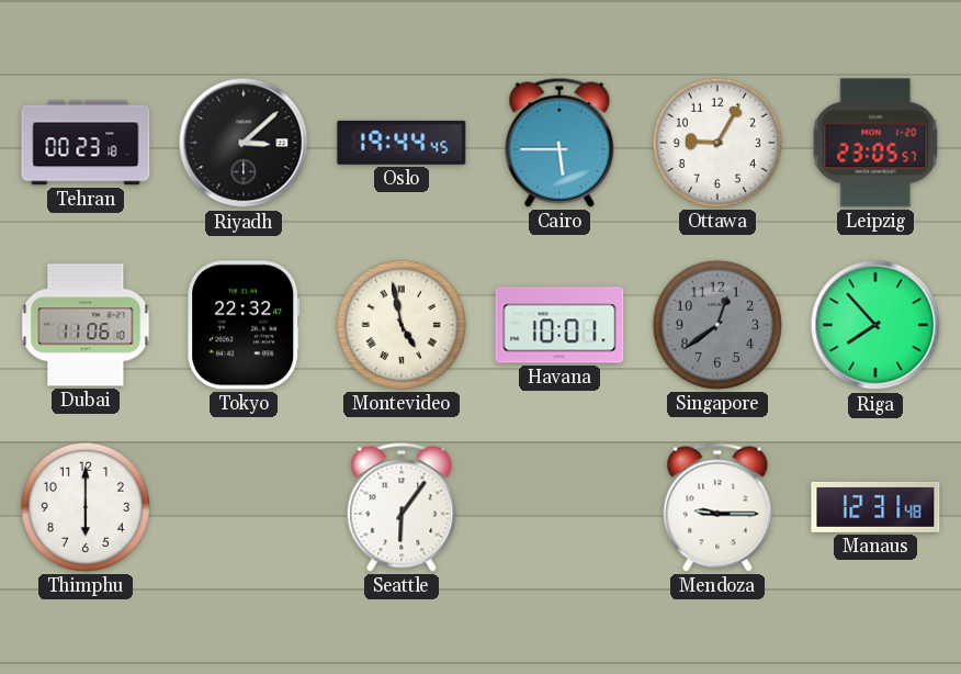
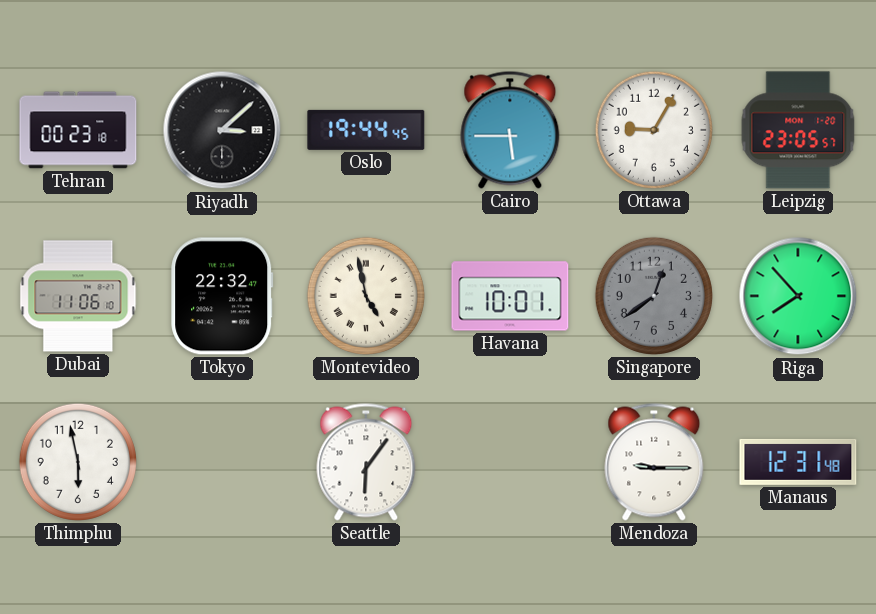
Thimphu: 6:00 -> 5:58 (78, 462)
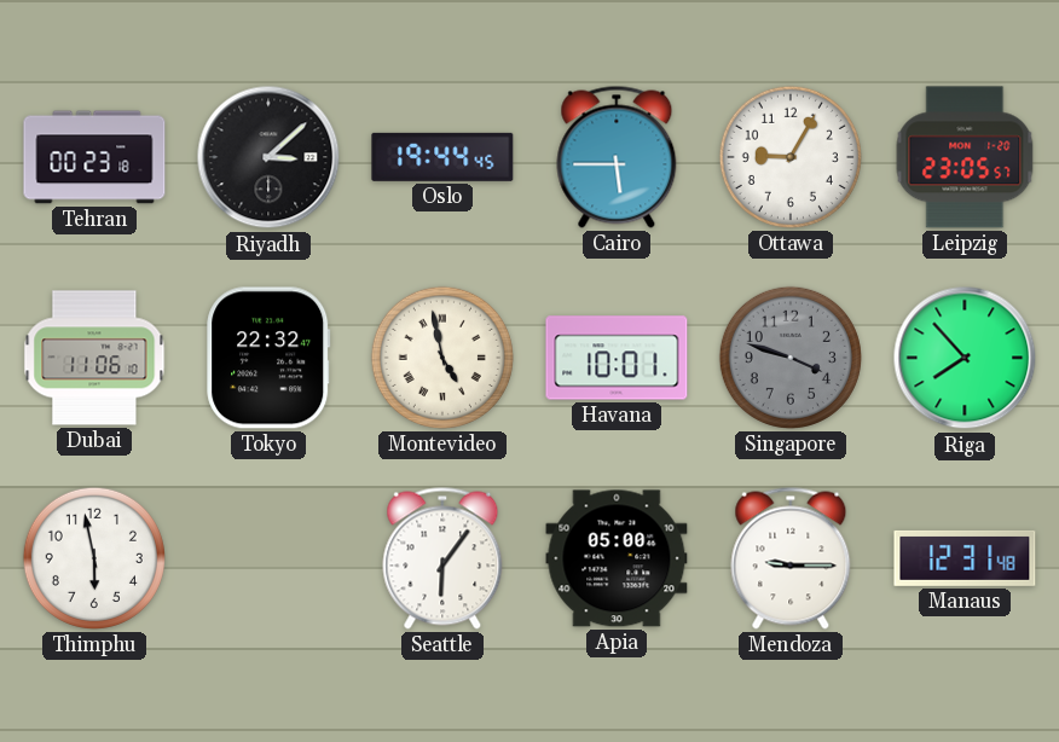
Singapore: 12:39 -> 3:48 (791, 358)
Apia: none -> 05:00 (617, 558)
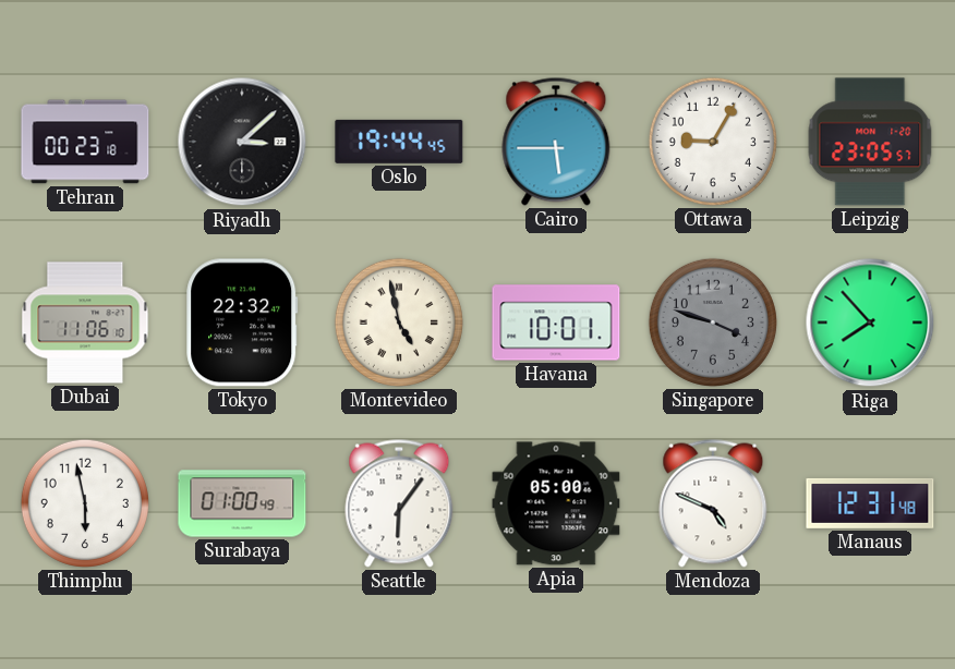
Surabaya: none -> 01:00 (242, 503)
Mendoza: 9:15 -> 4:49 (713, 503)
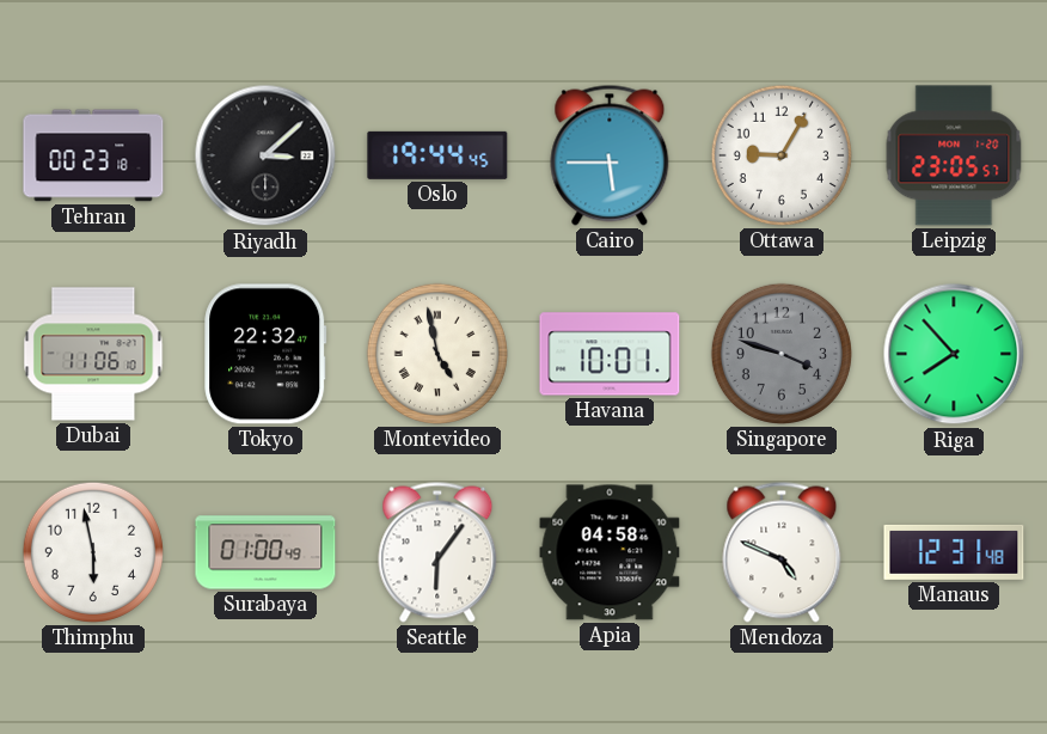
Apia: 05:00 -> 04:58 (610, 552)
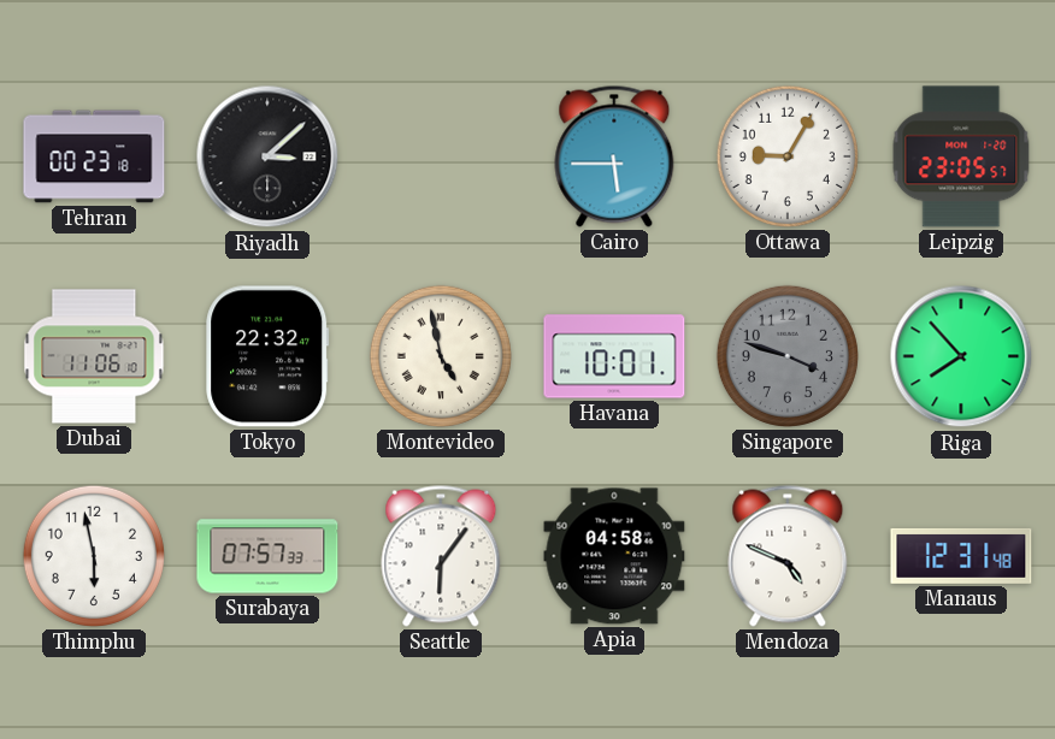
Oslo: 19:44 -> none (437, 155)
Surabaya: 01:00 -> 07:57 (267, 556)
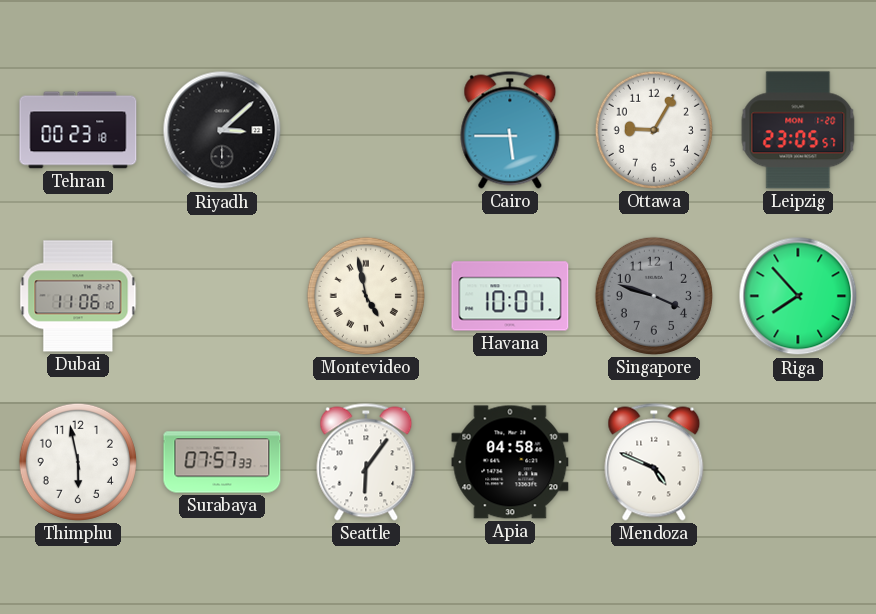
Tokyo: 22:32 -> none (267, 356)
Manaus: 12:31 -> none (961, 556)
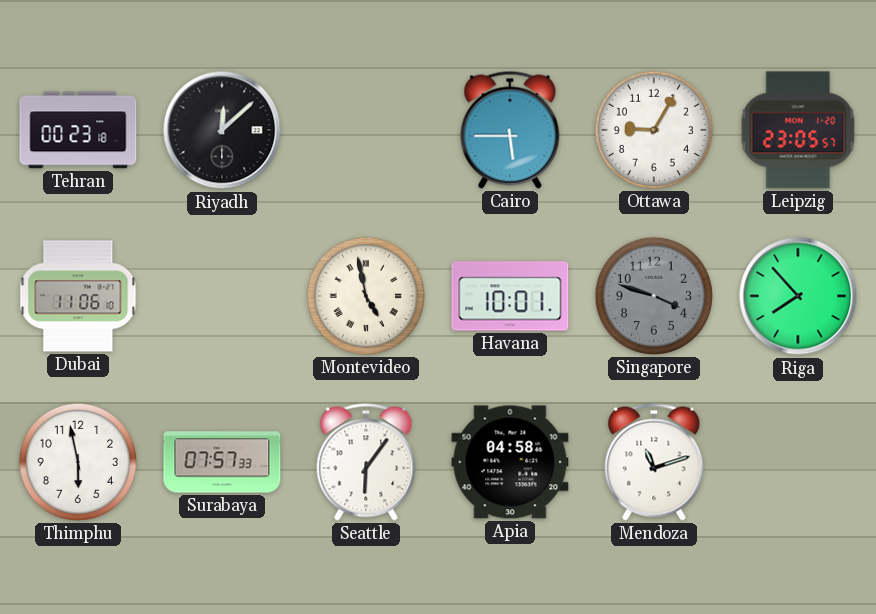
Riyadh: 3:08 -> 12:08 (222, 130)
Mendoza: 4:49 -> 11:12 (654, 462)
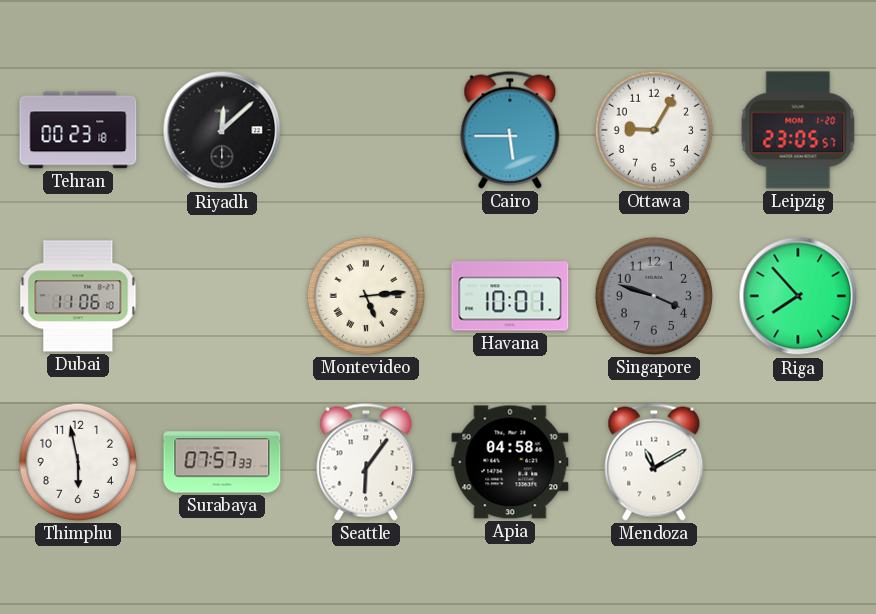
Montevideo: 4:58 -> 5:14 (366, 296)
Mendoza: 11:12 -> 11:10 (654, 462)
